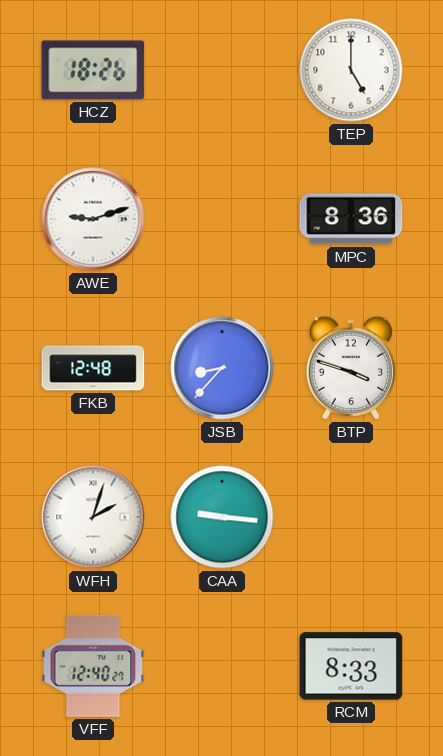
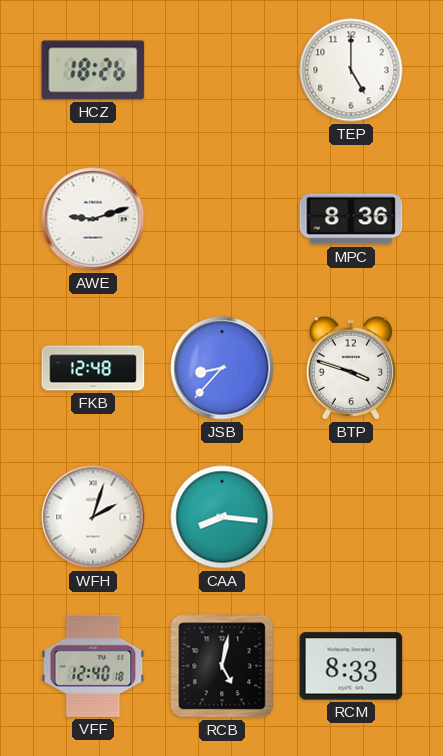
CAA: 9:16 -> 8:16 (222, 517)
VFF: 12:40:27 -> 12:40:18 (93, 666)
RCB: none -> 5:02 (222, 666)
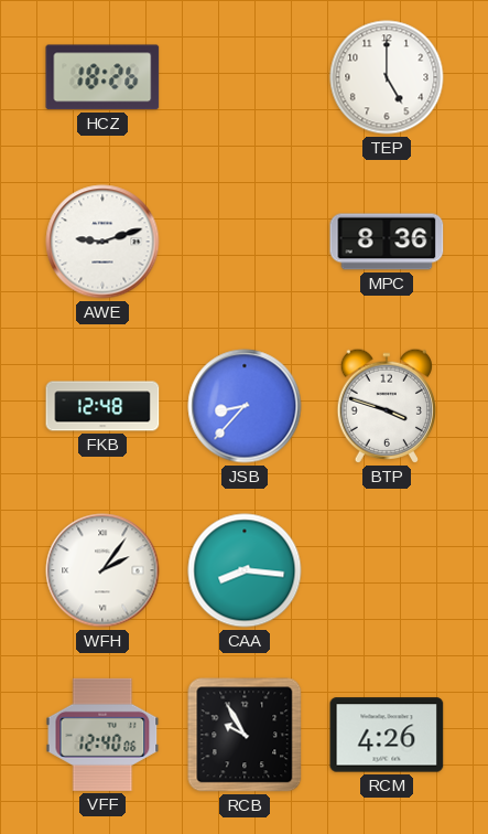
WFH: 2:03 -> 2:06 (102, 570)
VFF: 12:40:18 -> 12:40:06 (102, 735)
RCB: 5:02 -> 9:55 (245, 735)
RCM: 8:33 -> 4:26 (387, 735)
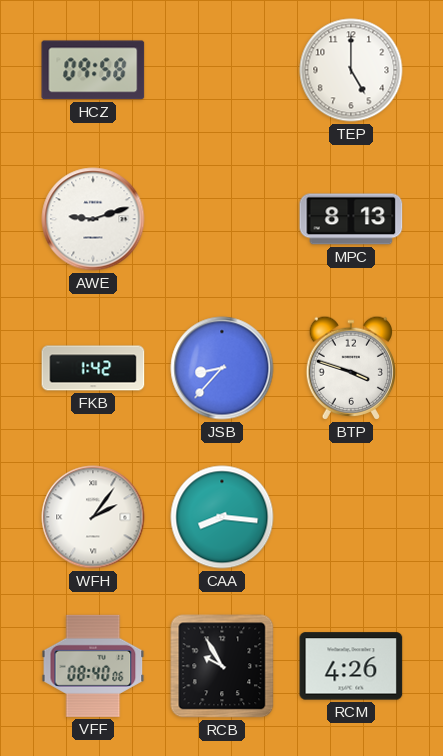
HCZ: 18:26 -> 09:58 (93, 70)
MPC: 8:36 -> 8:13 (351, 219)
FKB: 12:48 -> 1:42 (93, 368)
VFF: 12:40 -> 08:40 (93, 666)
